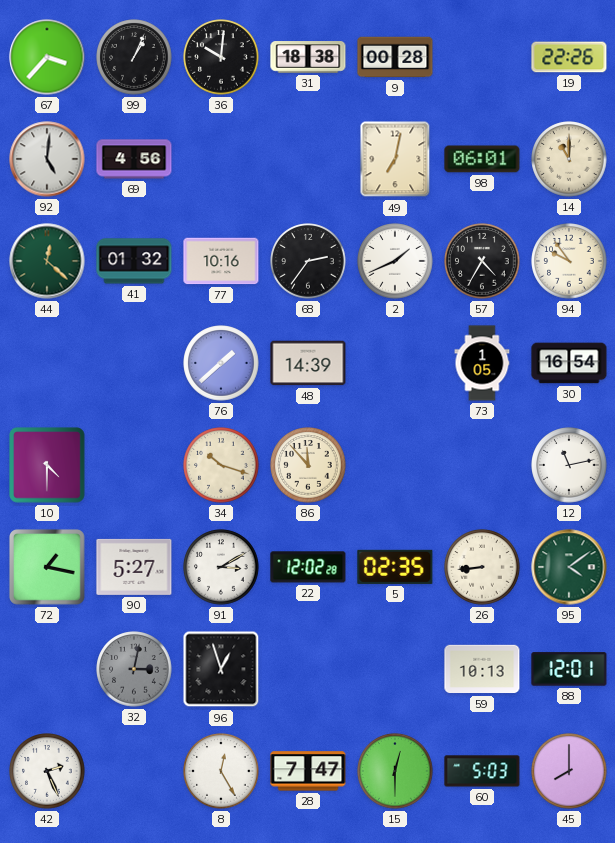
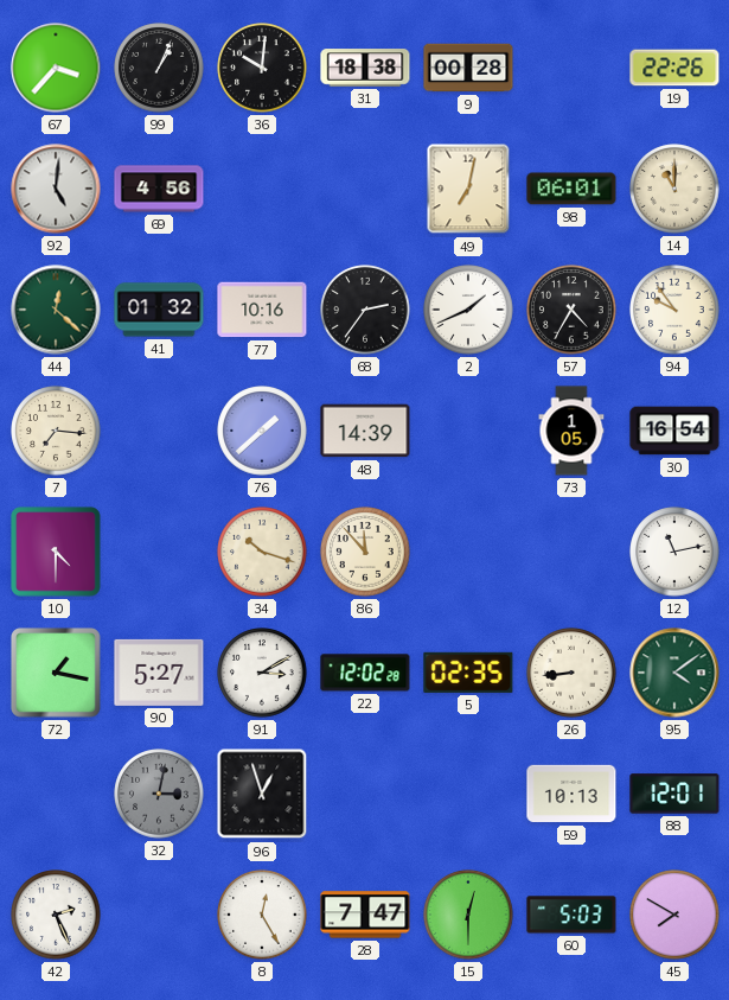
7: none -> 7:16 (56, 431)
45: 8:00 -> 7:50 (674, 915)
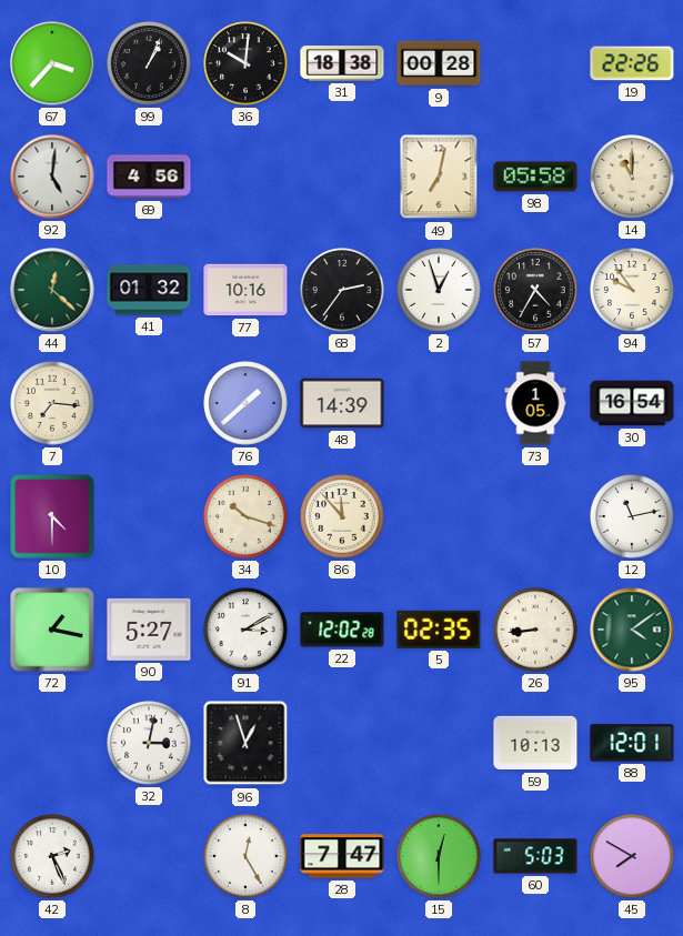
98: 06:01 -> 05:58 (535, 177)
2: 1:41 -> 12:57 (439, 290)
32 dial: grey -> white (149, 743)
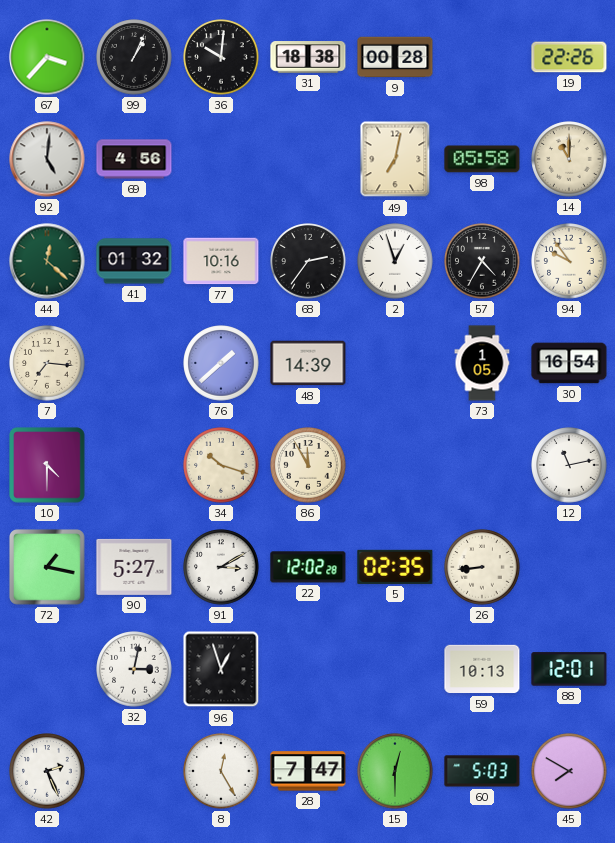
86: 11:53 -> 11:55 (308, 465)
95: 4:09 -> none (632, 630)
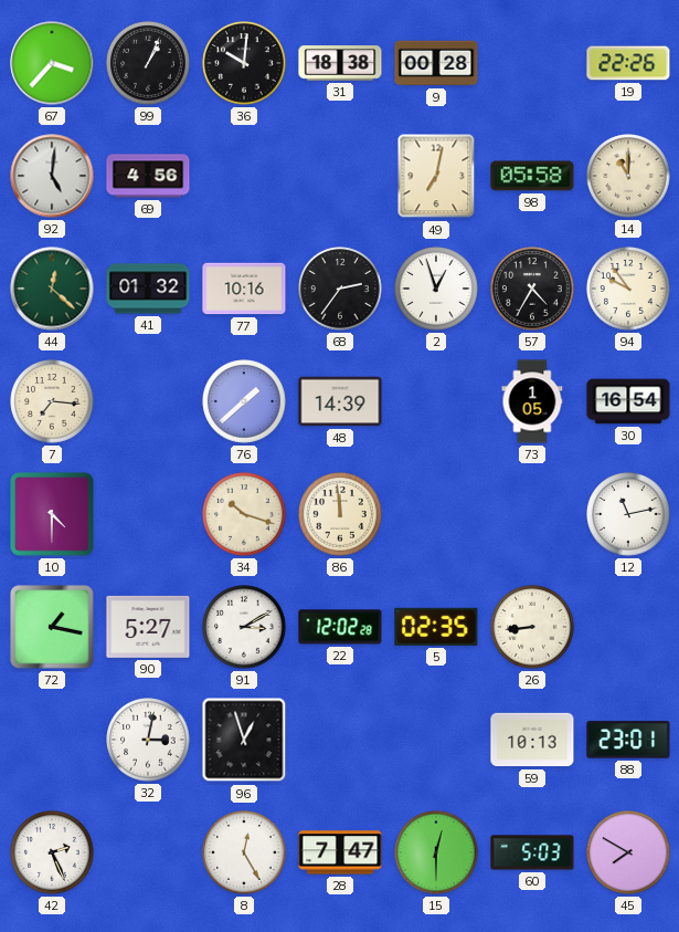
86: 11:55 -> 11:59 (340, 514)
88: 12:01 -> 23:01 (628, 740)
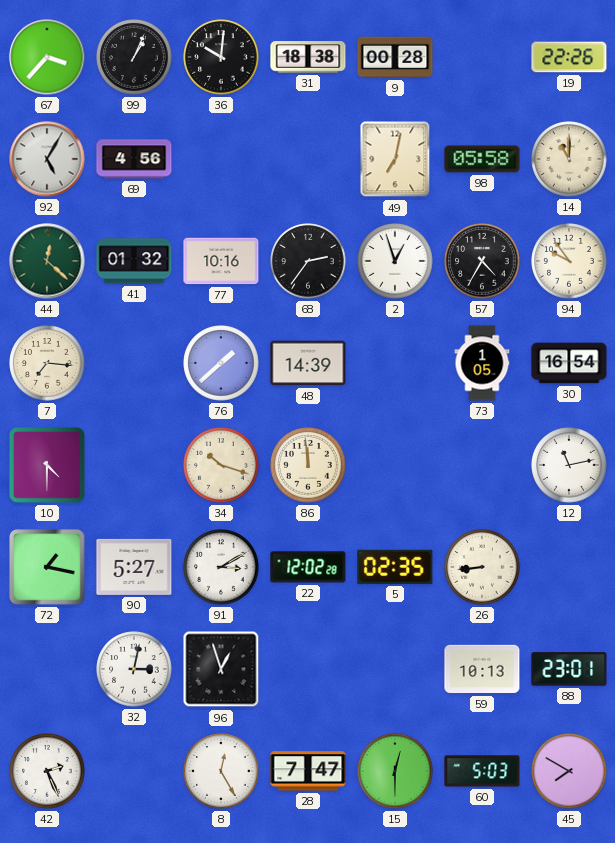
92: 5:01 -> 5:05 (47, 159)
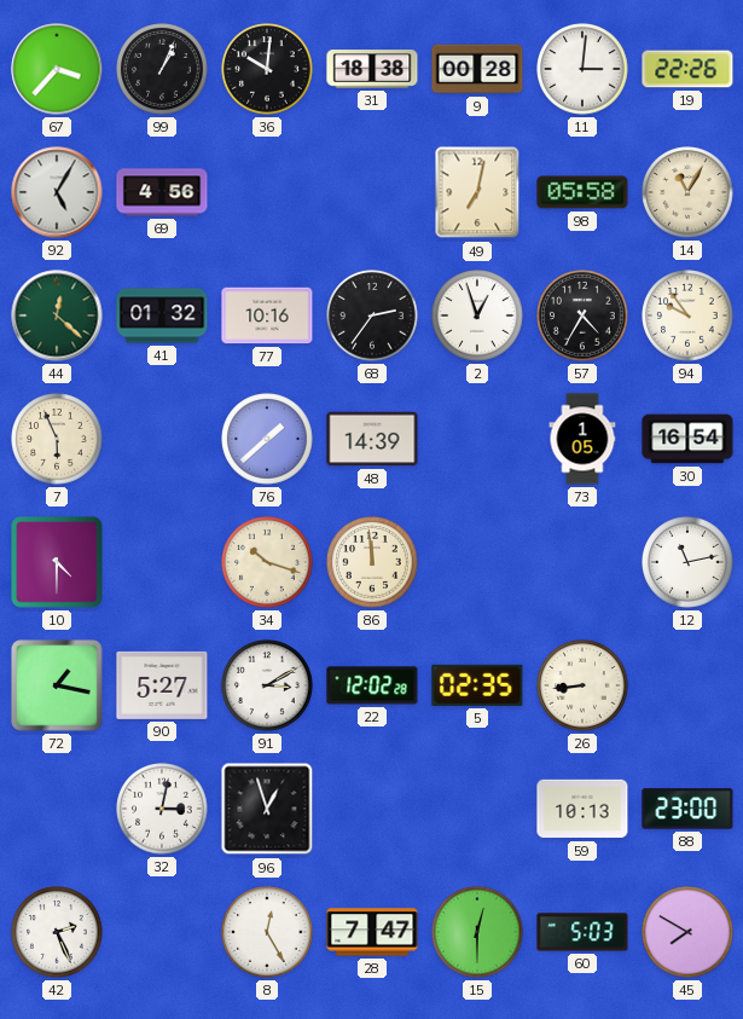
11: none -> 3:01 (582, 69)
14: 11:00 -> 11:05 (687, 192)
7: 7:16 -> 5:56 (57, 439)
88: 23:01 -> 23:00 (687, 809)
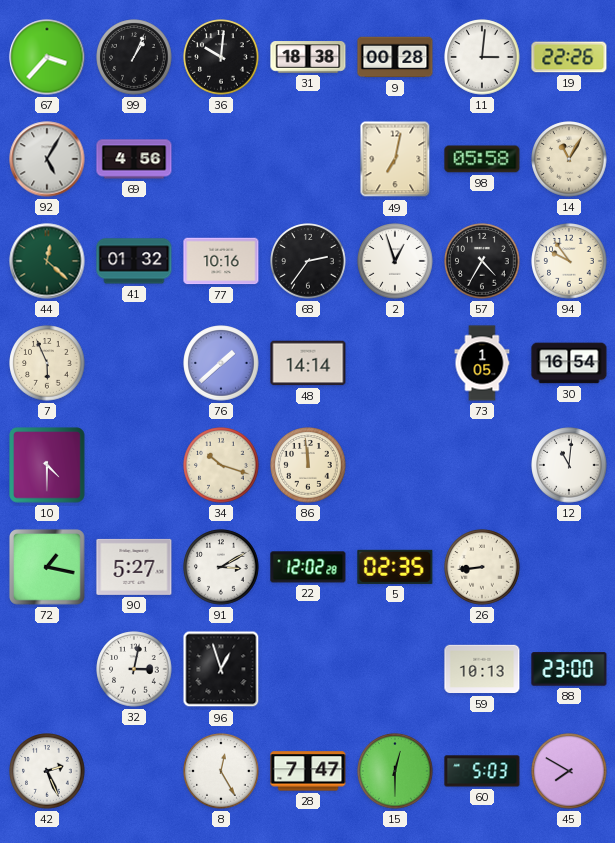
48: 14:39 -> 14:14 (308, 363)
12: 11:13 -> 11:01 (569, 465)
